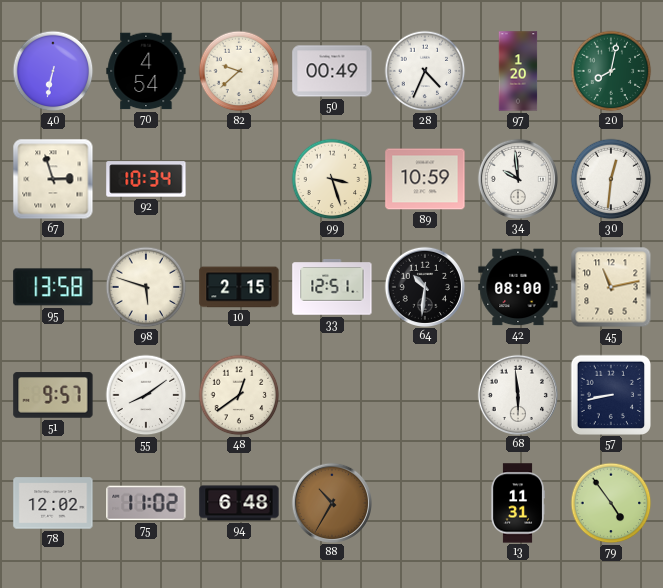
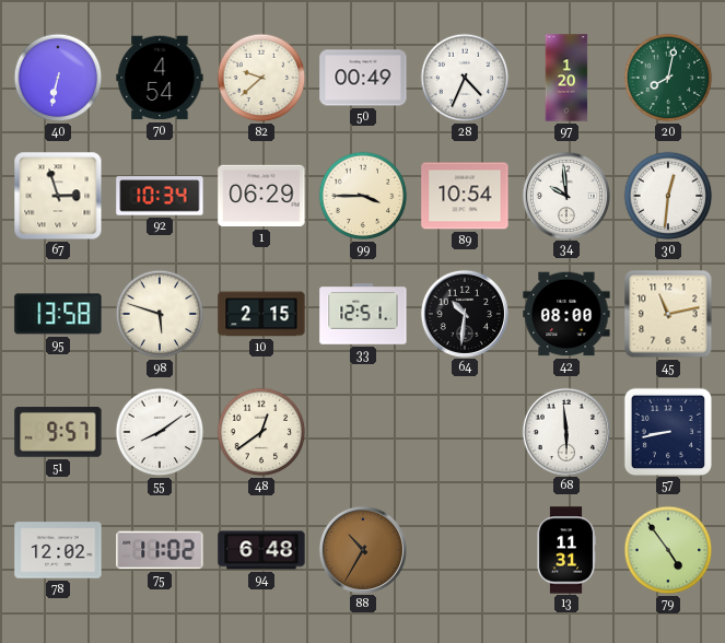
1: none -> 06:29 (261, 196)
99: 3:27 -> 3:45 (363, 196)
89: 10:59 -> 10:54 (465, 196)
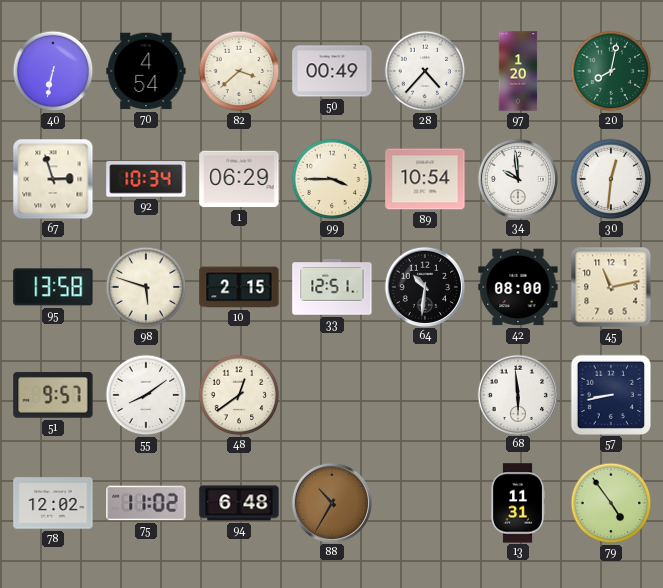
82: 9:38 -> 3:38 (239, 71)
28: 4:34 -> 4:37 (425, 71)
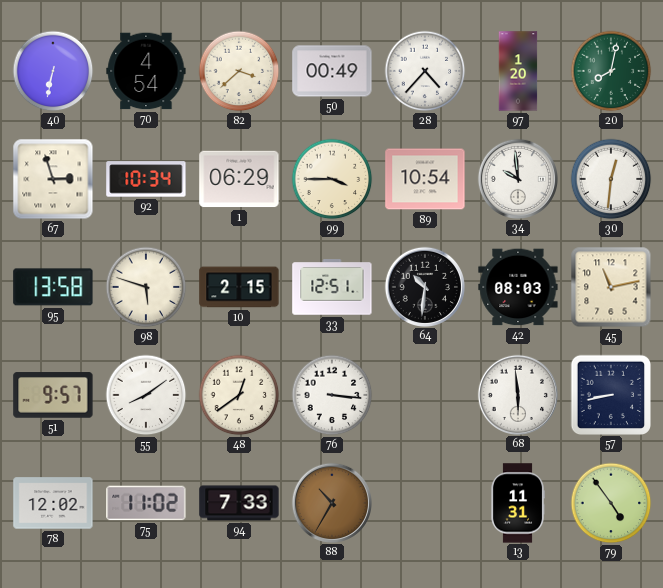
42: 08:00 -> 08:03 (518, 287)
76: none -> 3:16 (332, 395)
94: 6:48 -> 7:33 (239, 503)
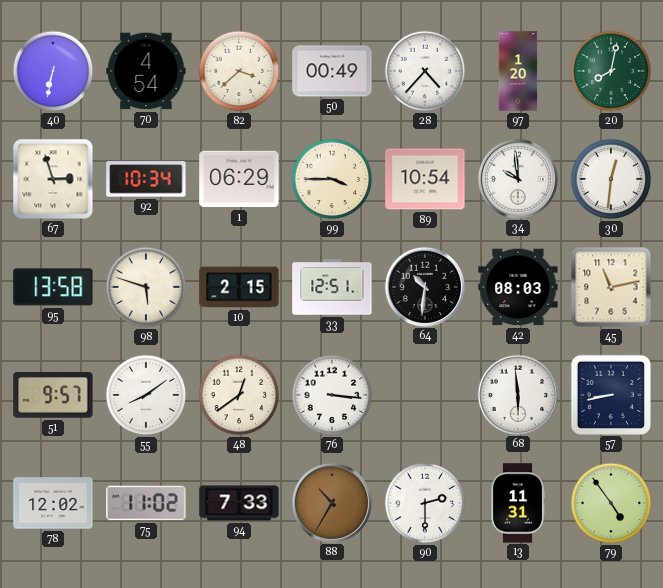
90: none -> 2:30 (425, 503)
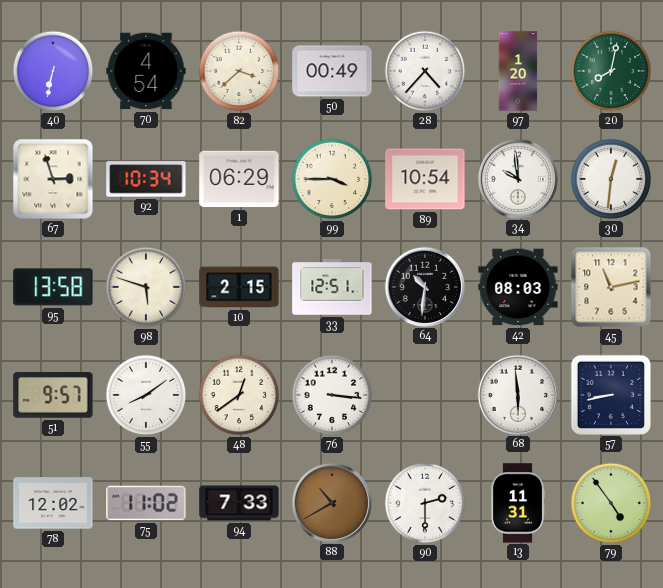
88: 10:35 -> 10:40 (331, 502)
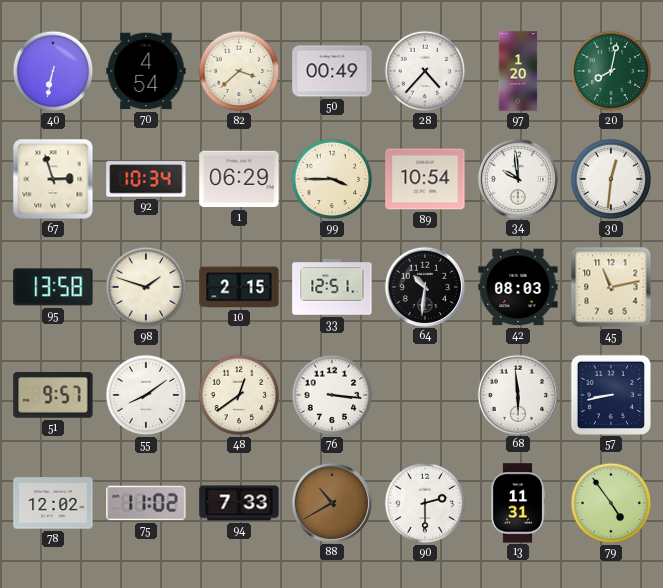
98: 5:48 -> 1:48 (146, 287)
